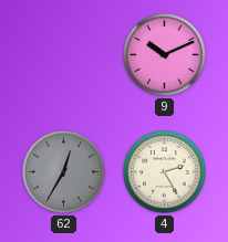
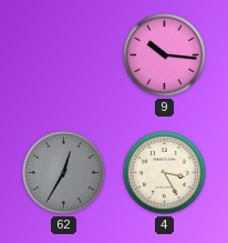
9: 10:11 -> 10:16 (165, 55)
4: 2:25 -> 3:25 (165, 173)
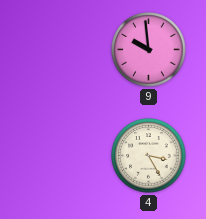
9: 10:16 -> 9:59 (149, 50)
62: 12:35 -> none (64, 173)
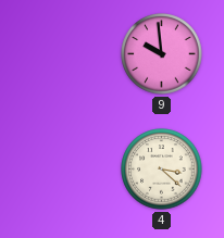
4: 3:25 -> 3:22 (162, 170)
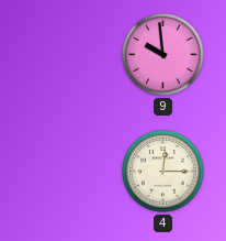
4: 3:22 -> 12:15 (163, 172)
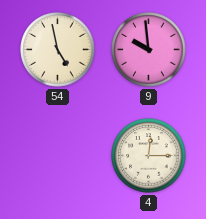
54: none -> 4:58 (58, 50)
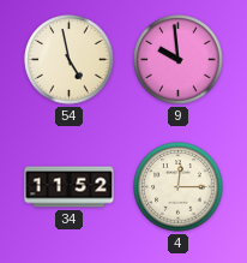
34: none -> 11:52 (70, 187)
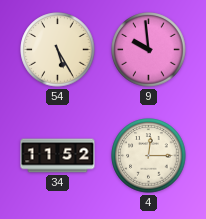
54: 4:58 -> 5:25 (58, 50)
